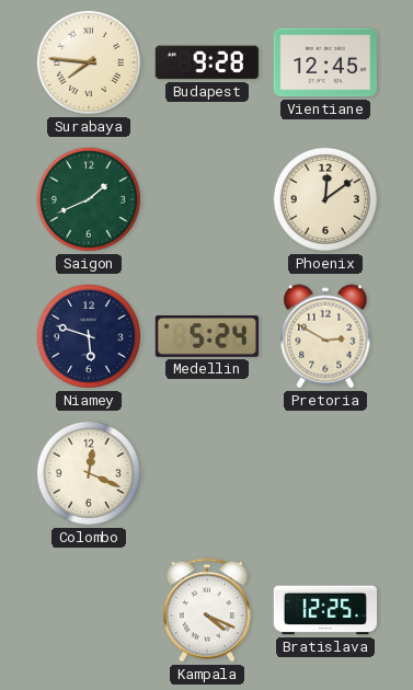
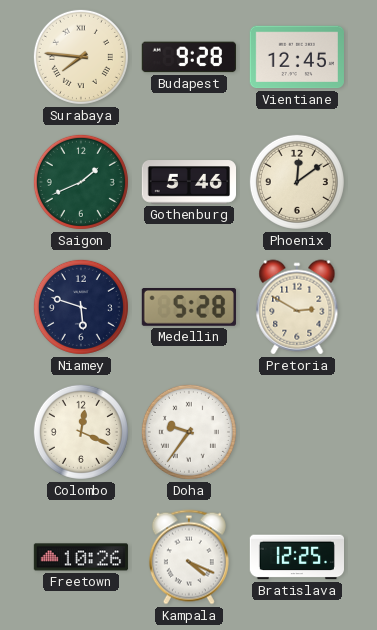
Gothenburg: none -> 5:46 (188, 182)
Medellin: 5:24 -> 5:28 (189, 308)
Doha: none -> 9:36 (189, 432)
Freetown: none -> 10:26 (81, 557)
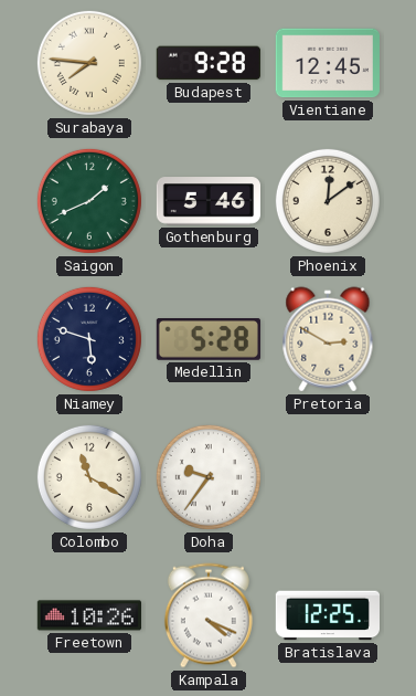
Colombo: 12:19 -> 11:20 (89, 477)
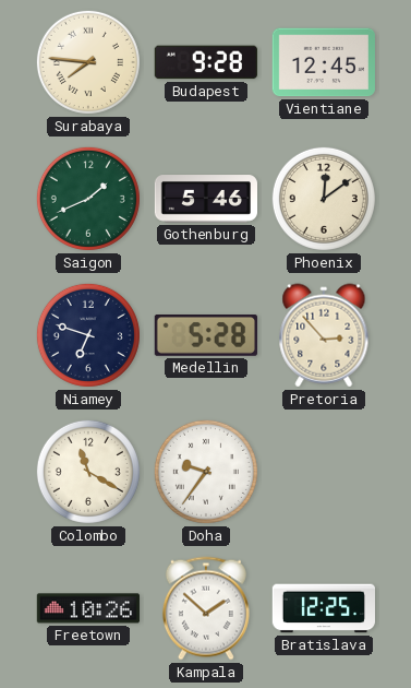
Niamey: 5:48 -> 6:48 (88, 335)
Pretoria: 2:50 -> 2:53 (324, 335)
Kampala: 4:19 -> 1:52 (206, 608)
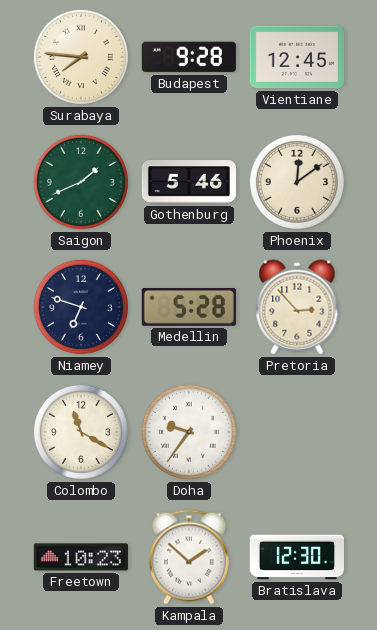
Freetown: 10:26 -> 10:23 (81, 557)
Bratislava: 12:25 -> 12:30 (296, 557)
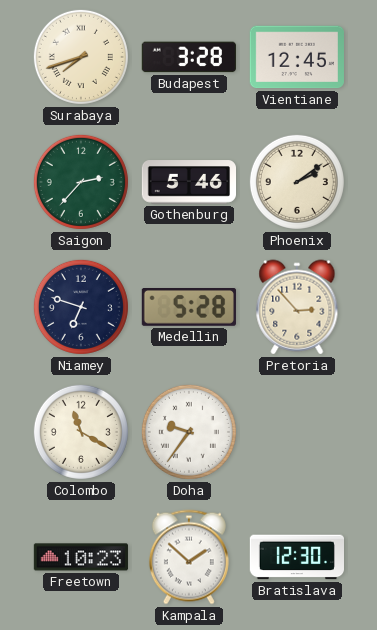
Surabaya: 7:46 -> 7:42 (81, 57)
Budapest: 9:28 -> 3:28 (189, 57)
Saigon: 1:41 -> 2:37 (81, 182)
Phoenix: 12:09 -> 2:09 (297, 182)
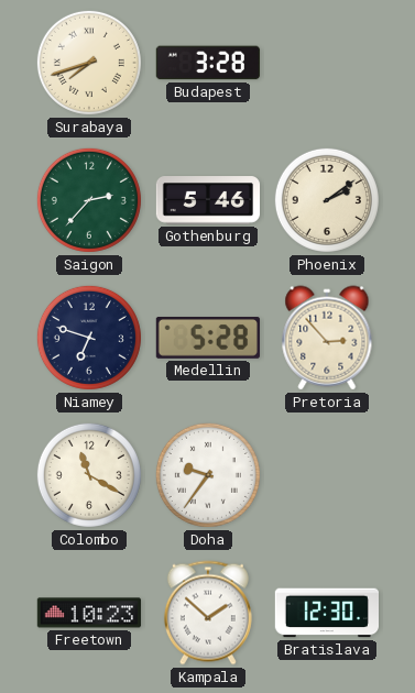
Vientiane: 12:45 -> none (297, 57)
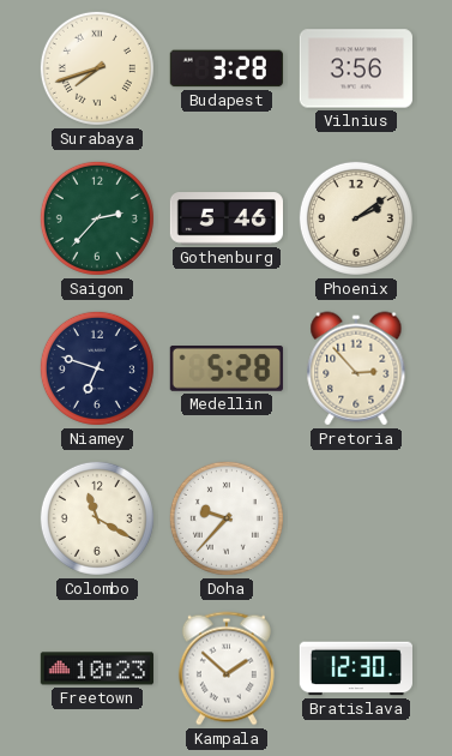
Vilnius: none -> 3:56 (356, 68)
Doha: 9:36 -> 9:37 (227, 518)
